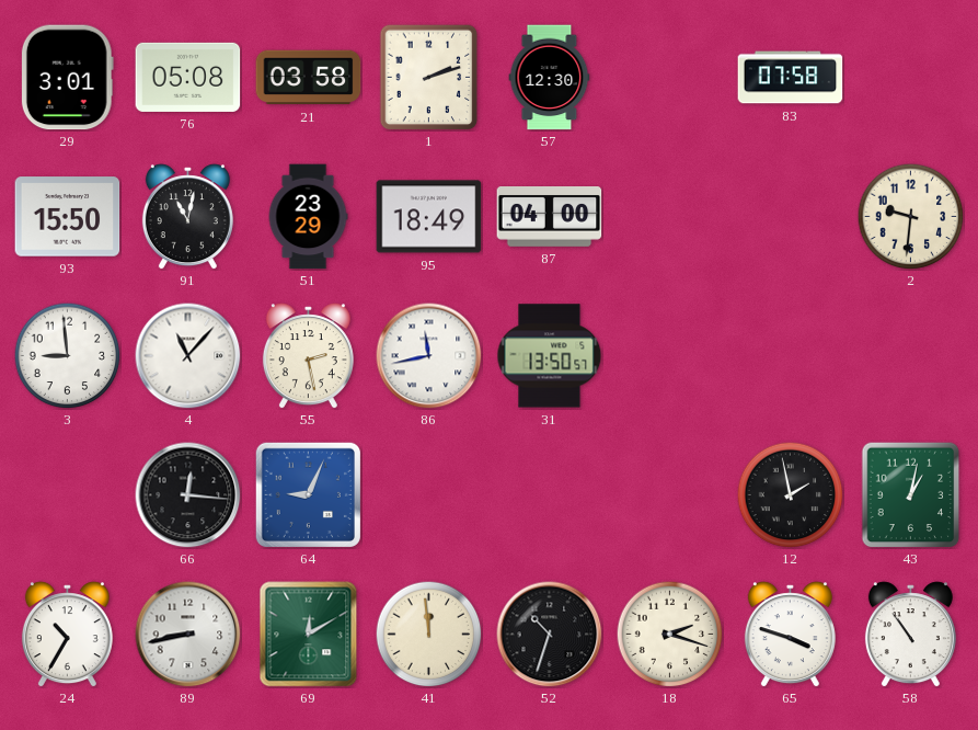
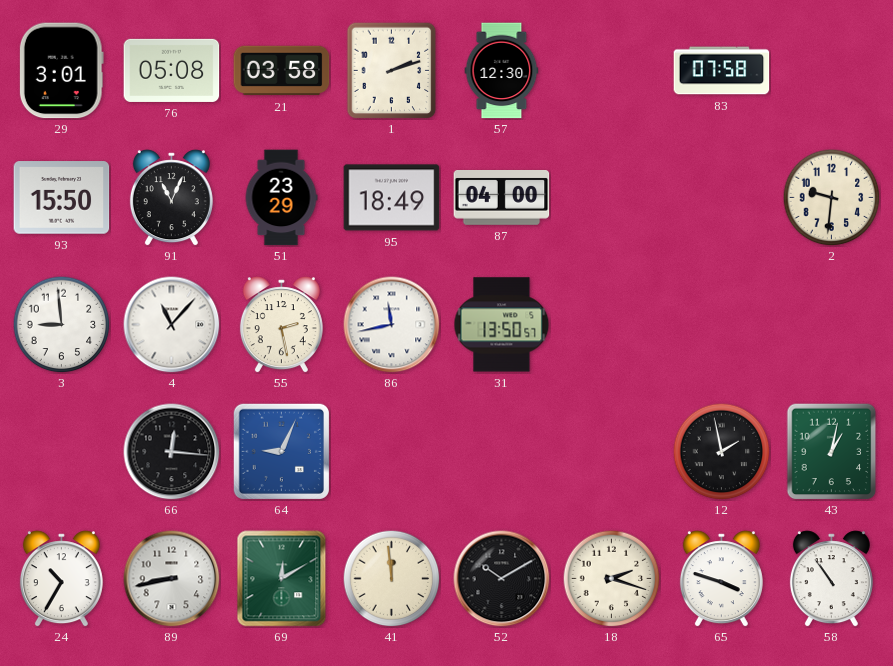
91: 11:02 -> 11:04 (171, 198)
52: 10:33 -> 10:10 (502, 579)
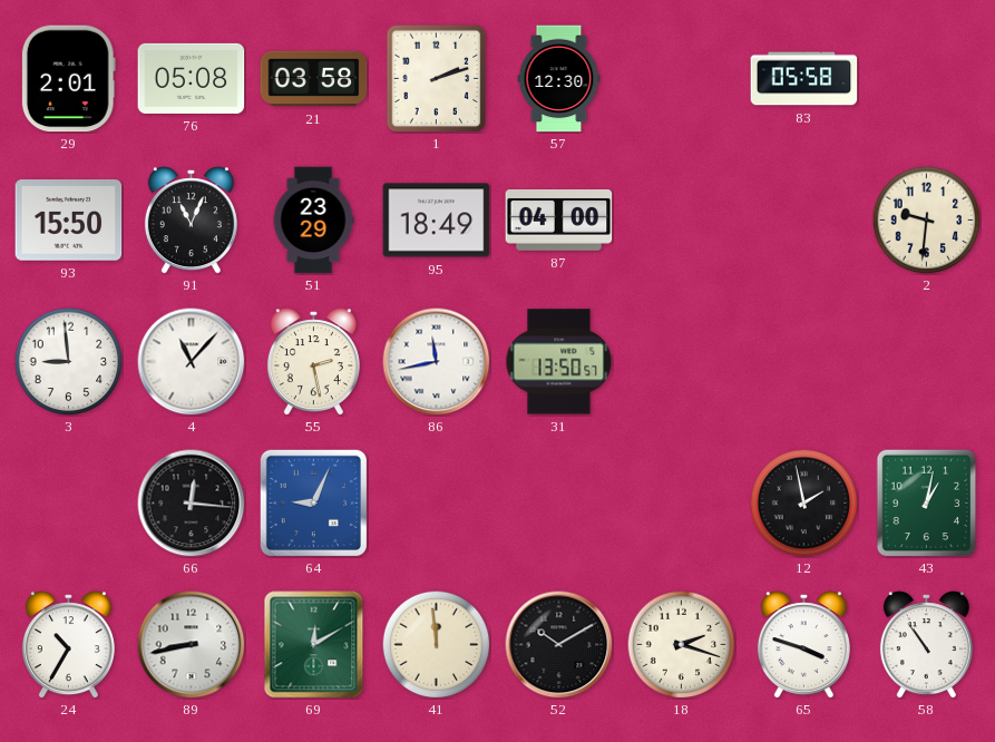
29: 3:01 -> 2:01 (68, 79)
83: 07:58 -> 05:58 (804, 79)
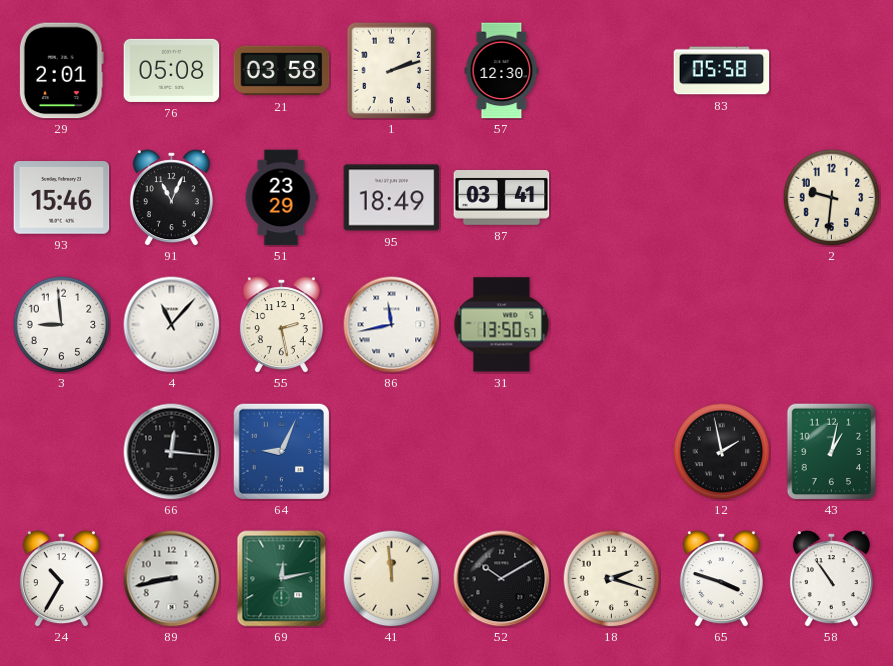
93: 15:50 -> 15:46 (62, 198)
87: 04:00 -> 03:41 (502, 198)
69: 12:10 -> 12:13 (282, 579)
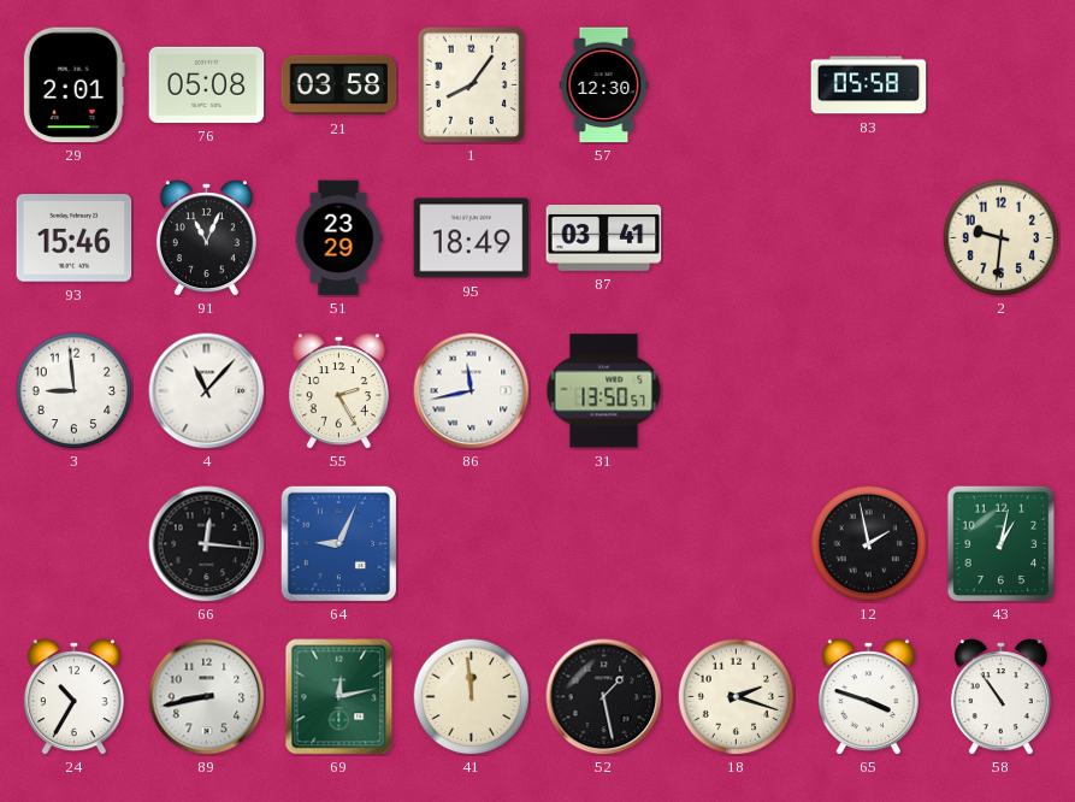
1: 2:12 -> 8:06 (472, 84)
55: 2:28 -> 2:25 (338, 391)
52: 10:10 -> 1:28 (604, 697)
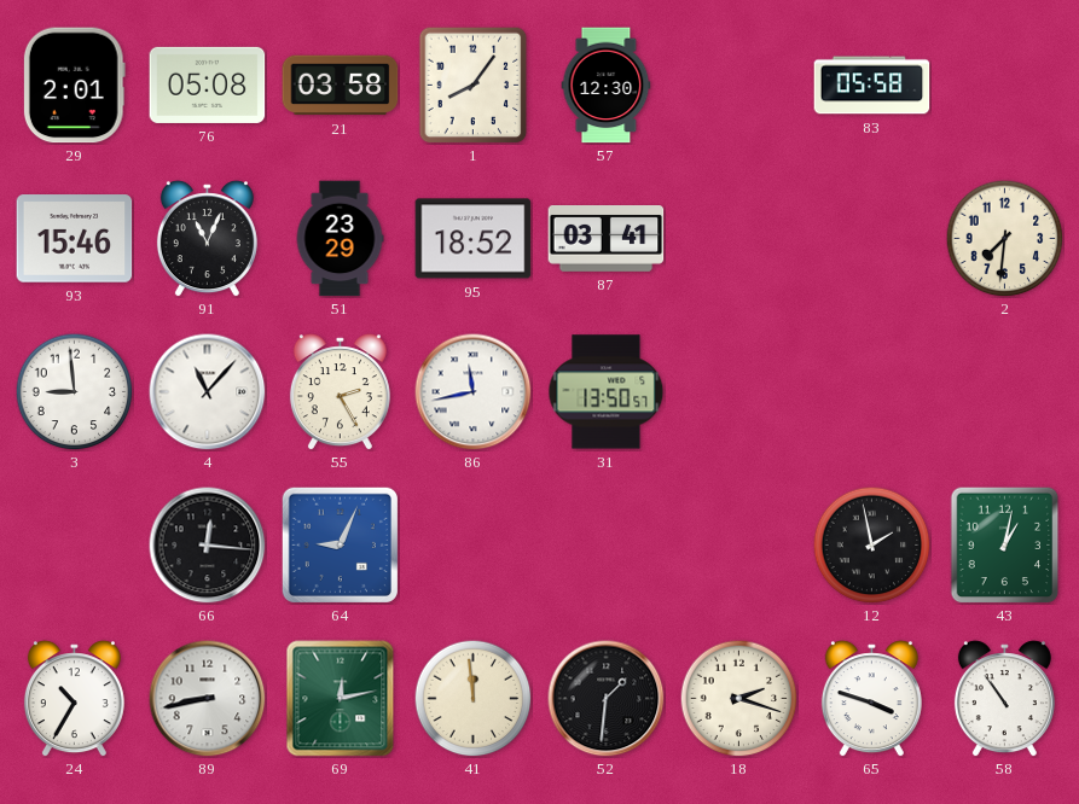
95: 18:49 -> 18:52 (474, 239)
2: 9:31 -> 7:31 (1004, 238)
52: 1:28 -> 1:31 (607, 699)
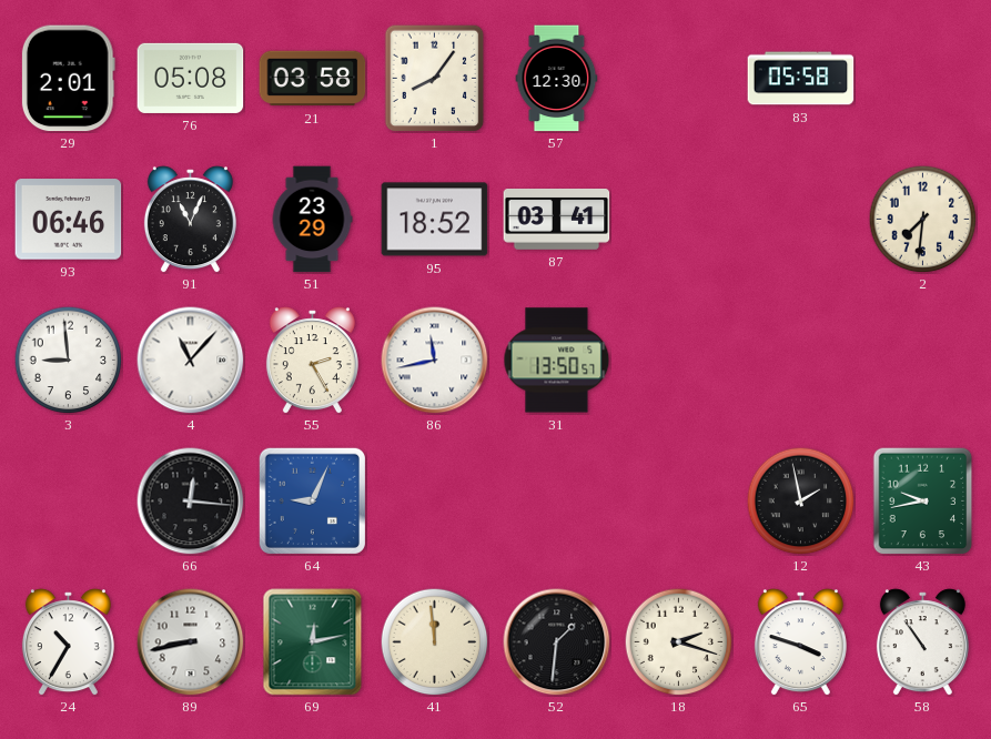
93: 15:46 -> 06:46 (69, 220)
43: 1:02 -> 9:43 (923, 500)
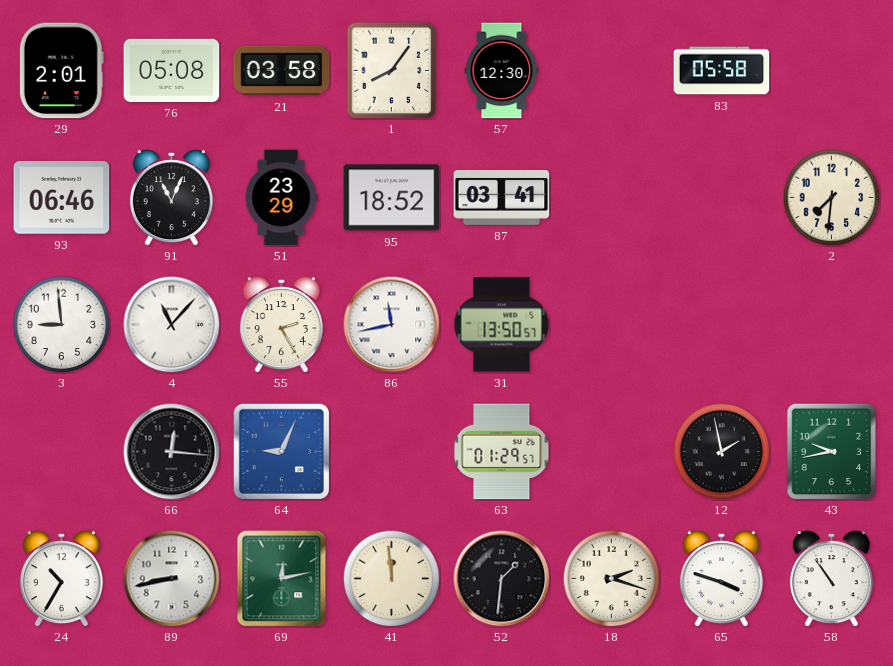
63: none -> 01:29 (502, 452)
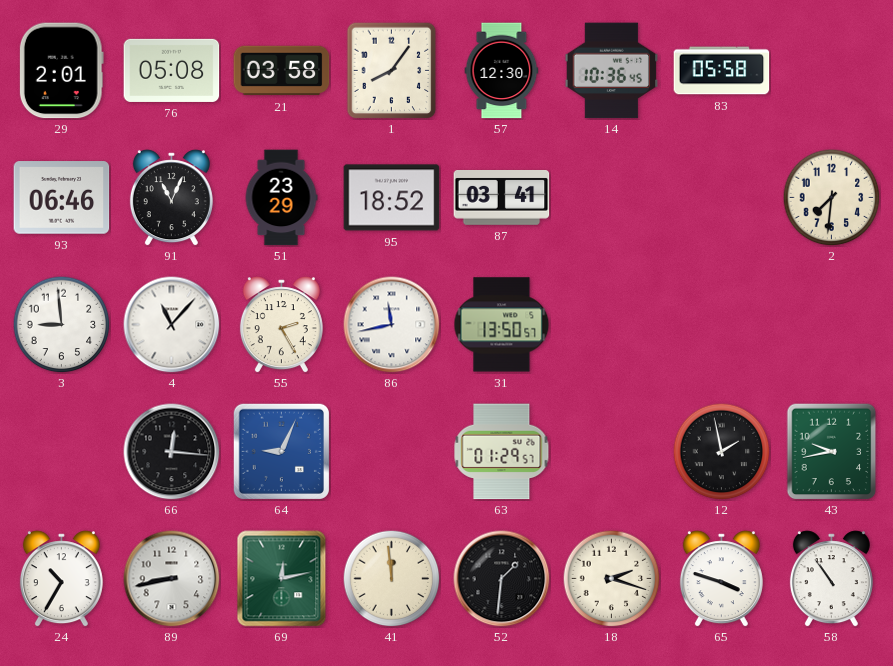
14: none -> 10:36 (612, 71)
